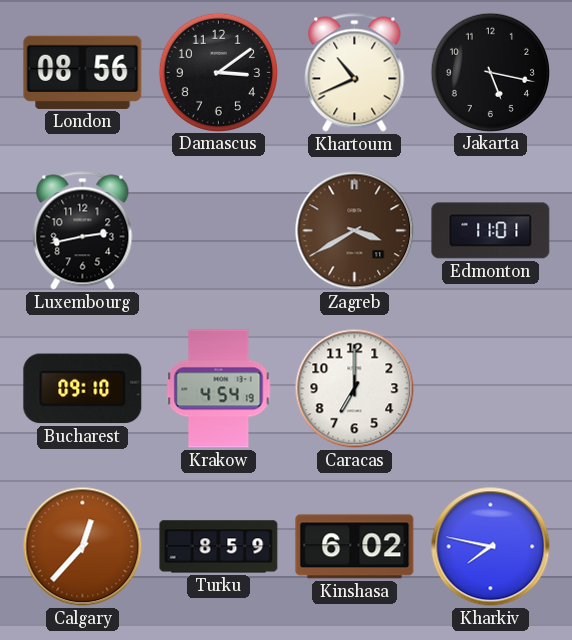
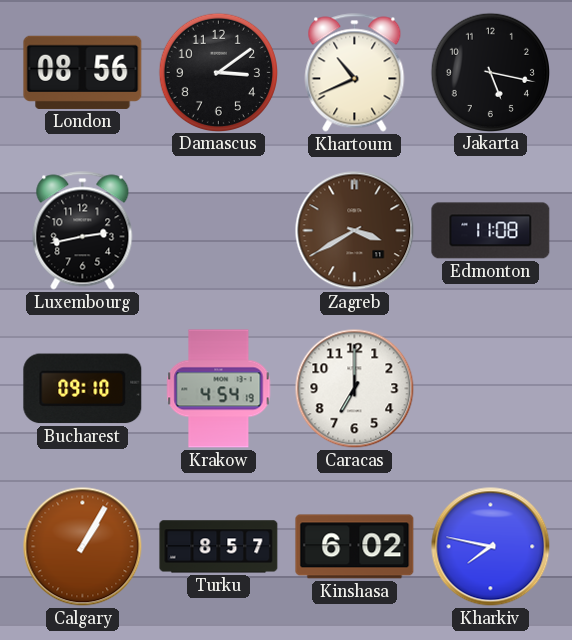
Edmonton: 11:01 -> 11:08 (491, 231)
Calgary: 12:37 -> 1:05 (83, 547)
Turku: 8:59 -> 8:57 (219, 547)
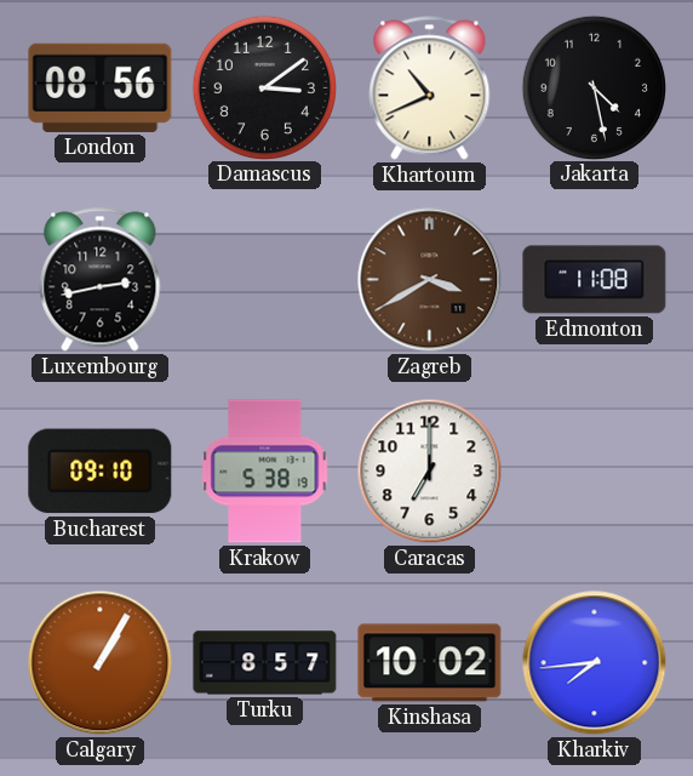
Jakarta: 5:17 -> 4:28 (594, 87)
Krakow: 4:54 -> 5:38 (265, 472)
Kinshasa: 6:02 -> 10:02 (430, 663)
Kharkiv: 7:47 -> 7:44 (595, 663)
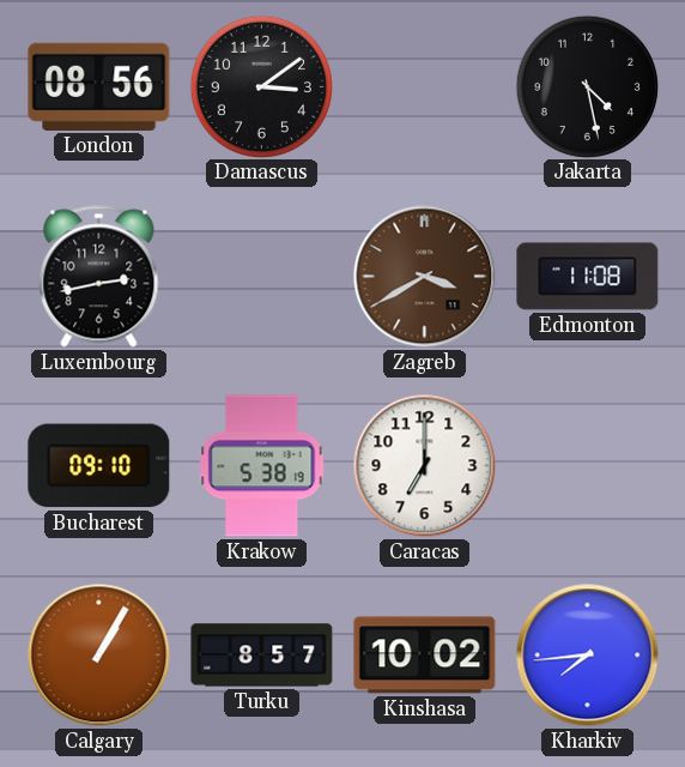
Khartoum: 10:41 -> none (430, 89)
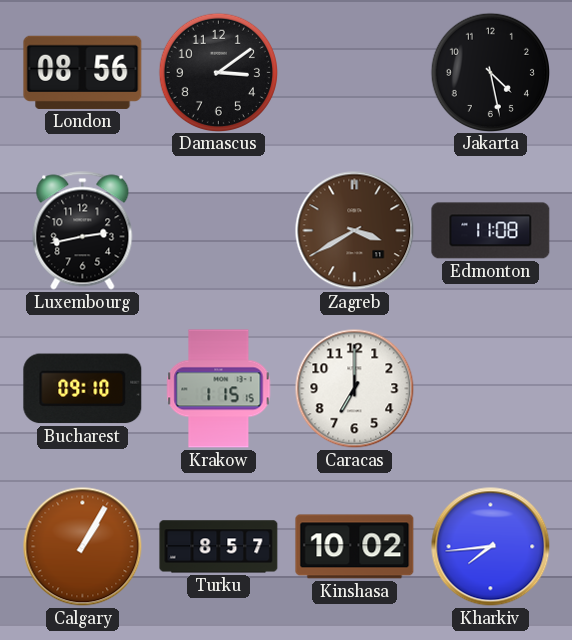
Krakow: 5:38 -> 1:15 (219, 389)
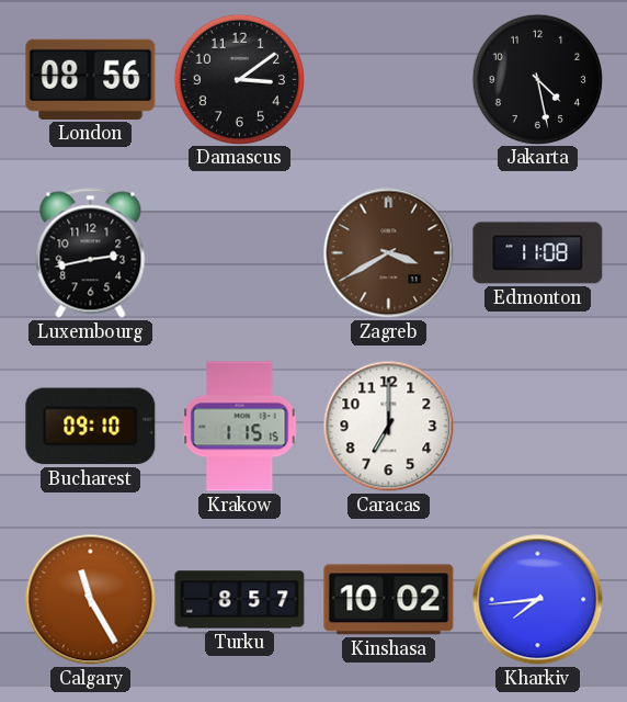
Calgary: 1:05 -> 11:25 (91, 600)
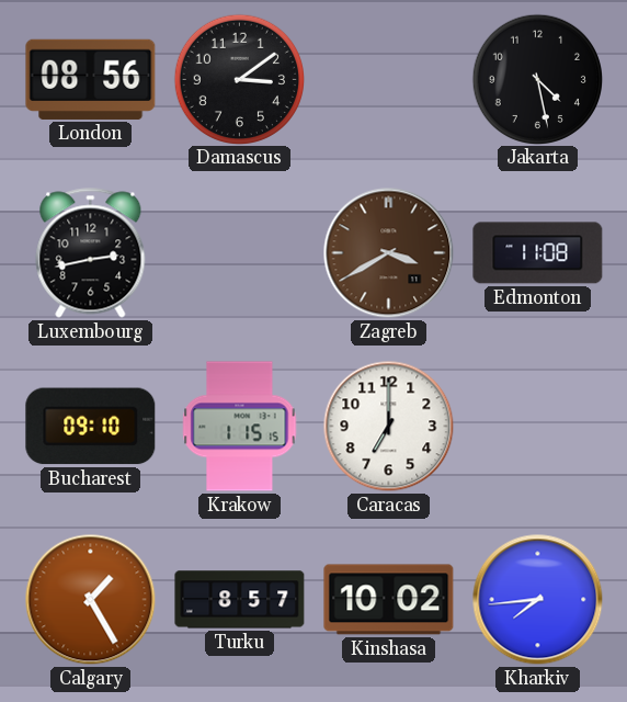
Calgary: 11:25 -> 1:25 (91, 600)
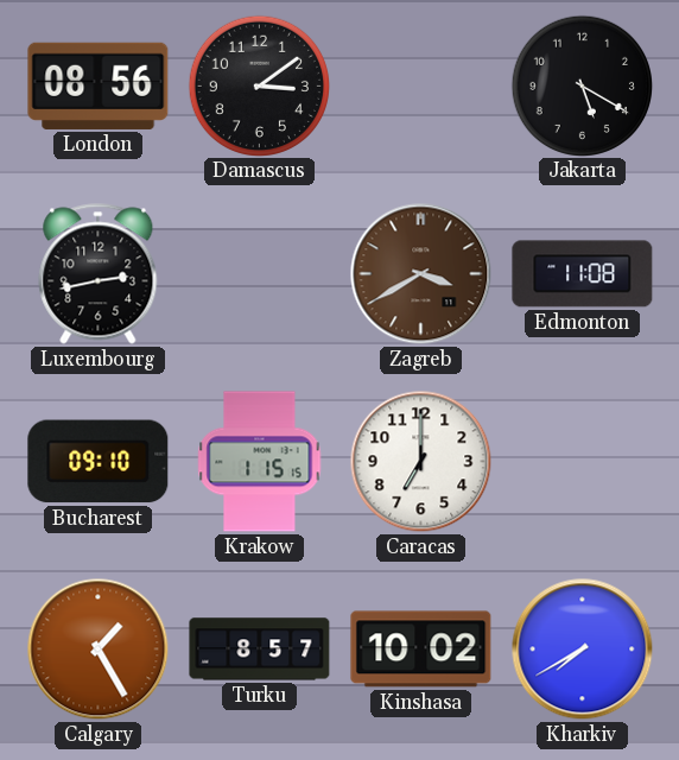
Jakarta: 4:28 -> 5:20 (582, 85)
Kharkiv: 7:44 -> 7:40 (583, 650)
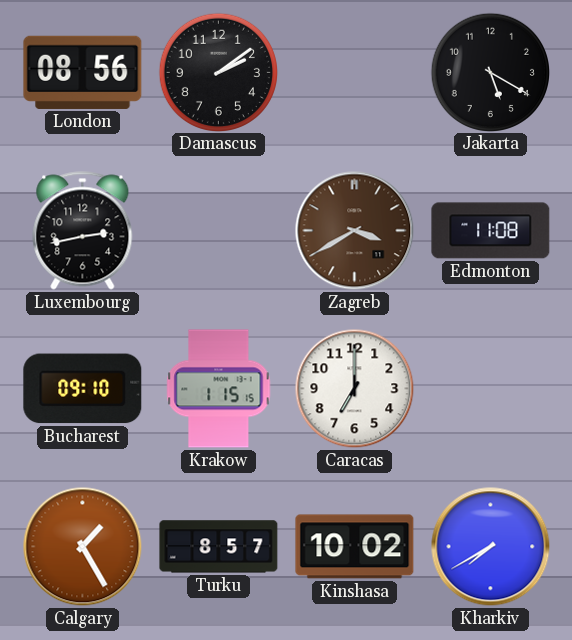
Damascus: 3:09 -> 2:09 (218, 72)
